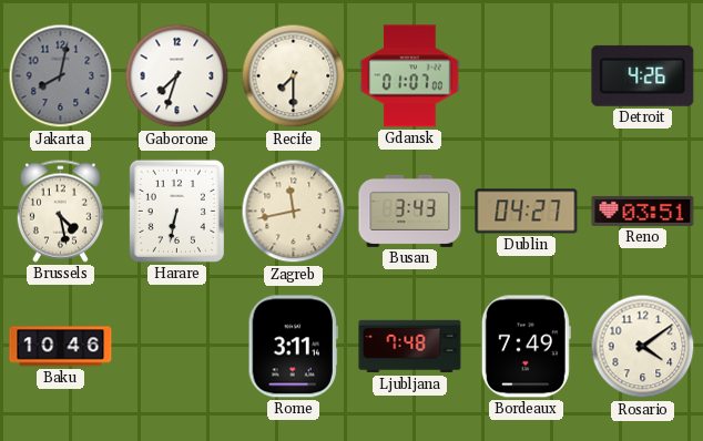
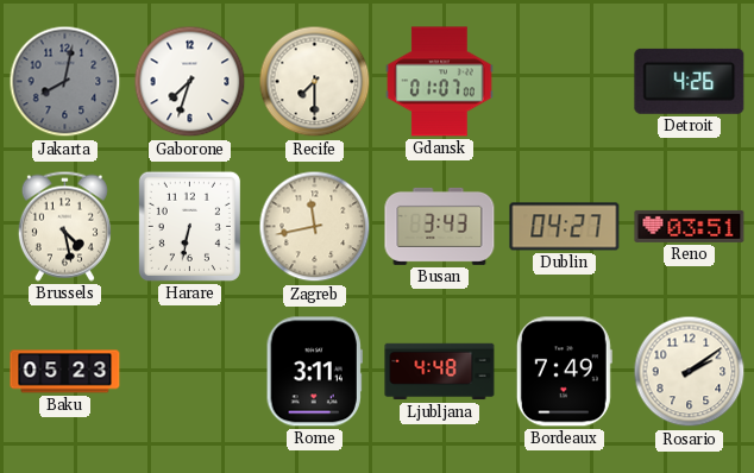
Baku: 10:46 -> 05:23 (65, 372)
Ljubljana: 7:48 -> 4:48 (440, 372)
Rosario: 4:09 -> 2:09 (690, 372)
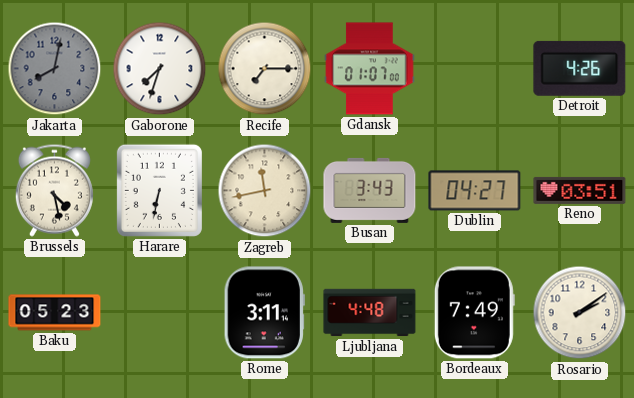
Recife: 7:30 -> 7:15 (265, 69)
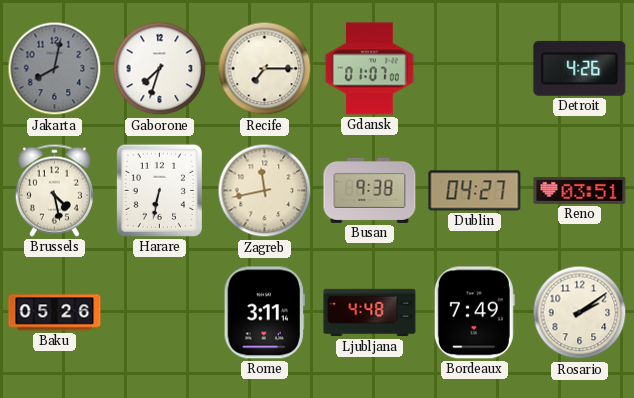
Busan: 3:43 -> 9:38 (370, 190)
Baku: 05:23 -> 05:26 (55, 313)
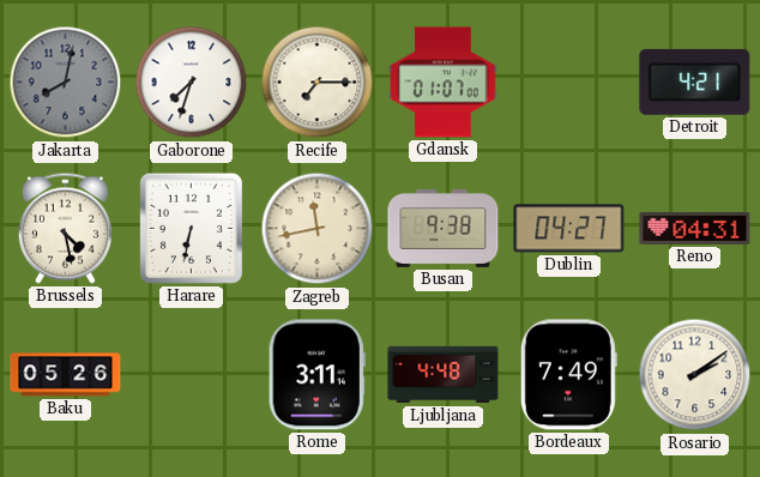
Detroit: 4:26 -> 4:21 (695, 81)
Reno: 03:51 -> 04:31 (695, 228)
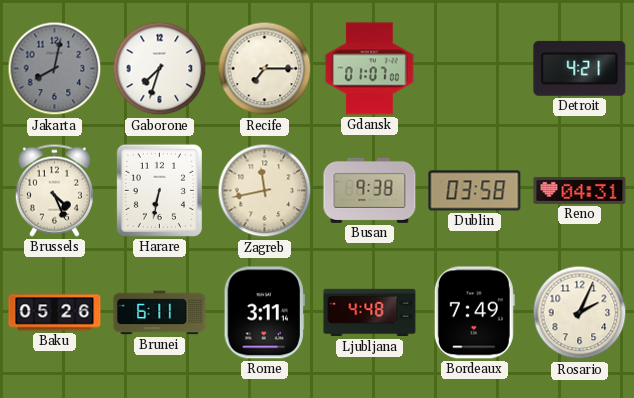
Brussels: 4:28 -> 4:26 (54, 190)
Dublin: 04:27 -> 03:58 (475, 191)
Brunei: none -> 6:11 (160, 313)
Rosario: 2:09 -> 2:04 (580, 313)
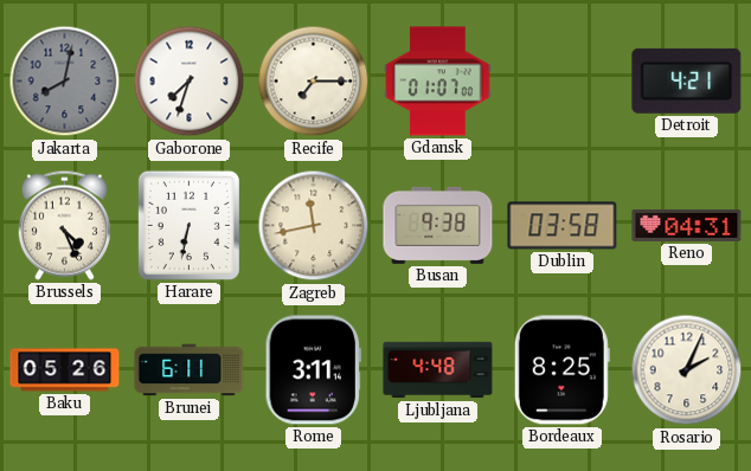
Bordeaux: 7:49 -> 8:25 (561, 370)
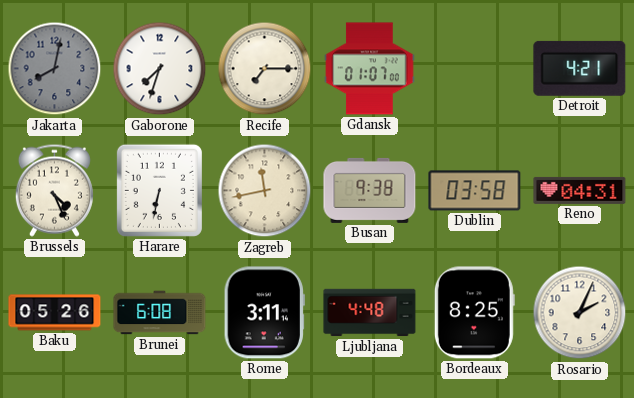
Brunei: 6:11 -> 6:08 (160, 313)
